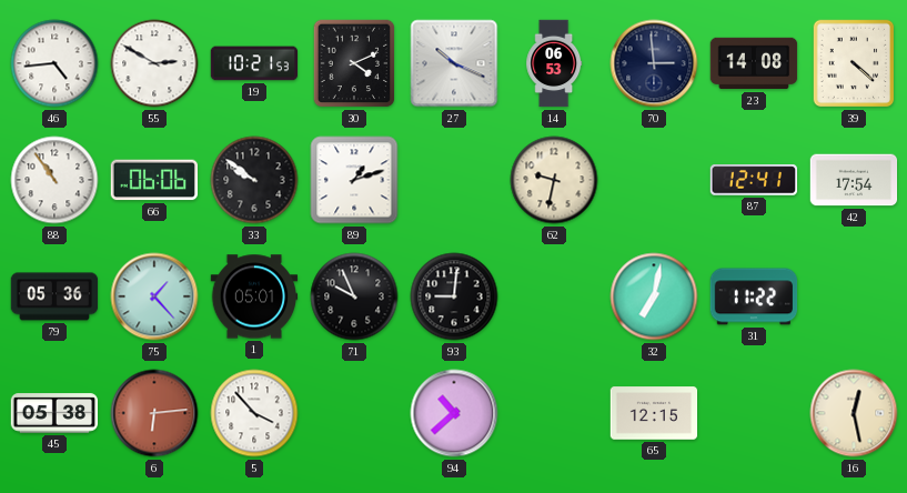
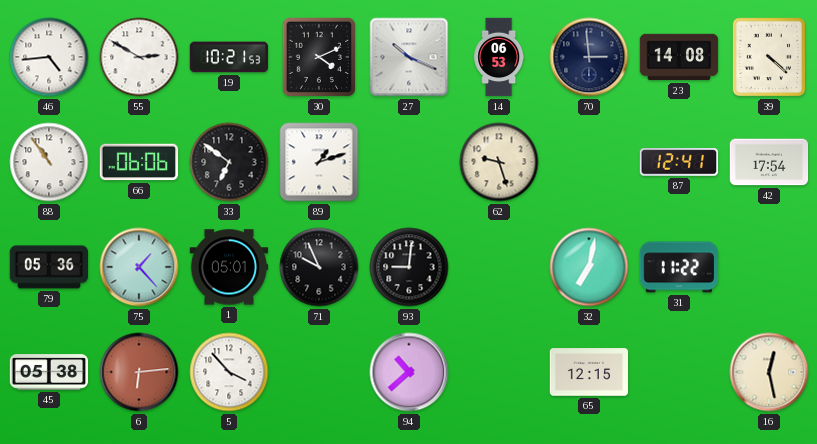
33: 9:51 -> 6:51 (229, 162)
62: 9:32 -> 9:27 (499, 162)
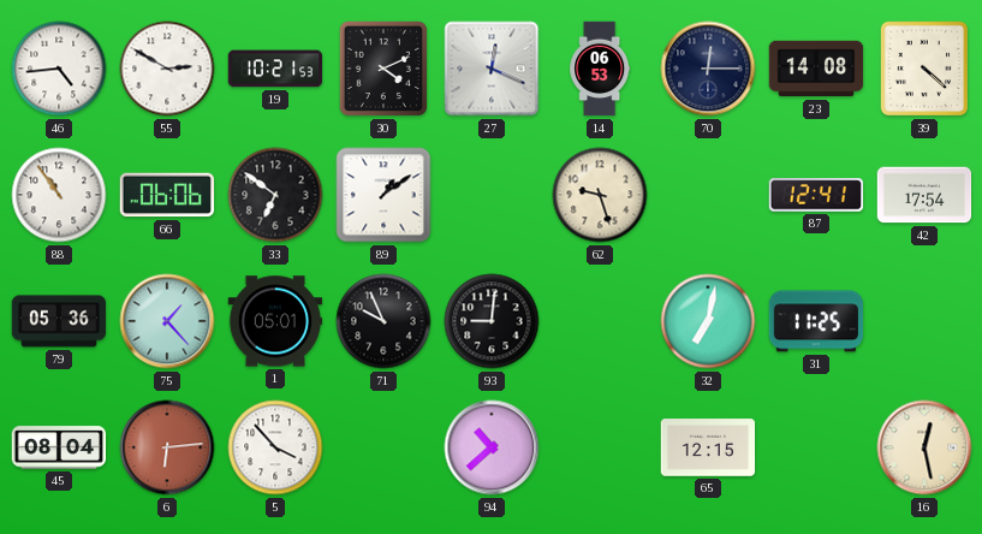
27: 10:19 -> 12:19 (492, 69)
70: 2:59 -> 12:15 (708, 69)
89: 1:12 -> 1:09 (383, 195)
31: 11:22 -> 11:25 (816, 321)
45: 05:38 -> 08:04 (59, 447)
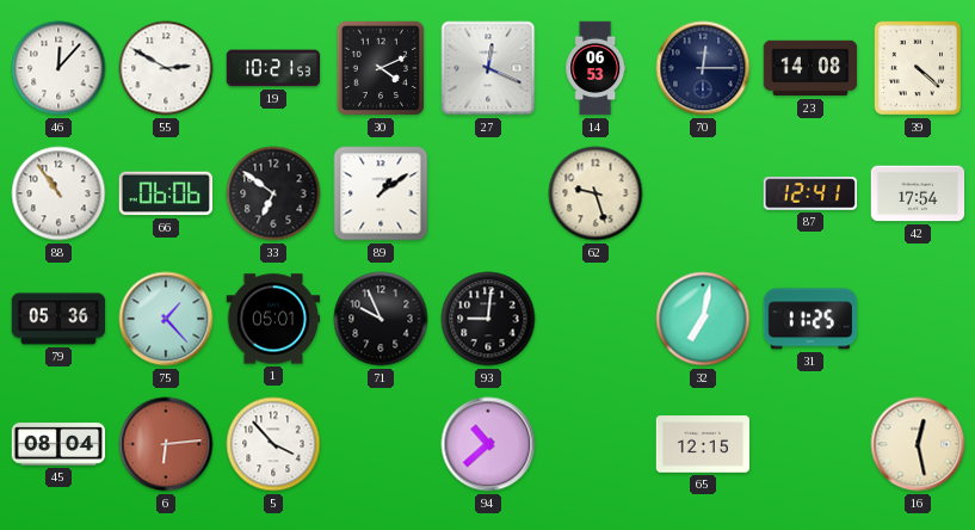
46: 4:44 -> 12:07 (58, 68)
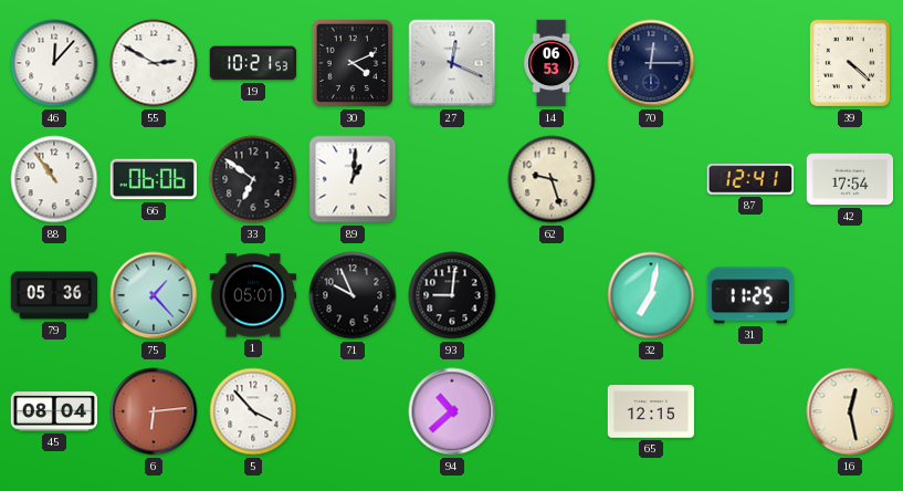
23: 14:08 -> none (810, 68)
89: 1:09 -> 1:01 (353, 179)
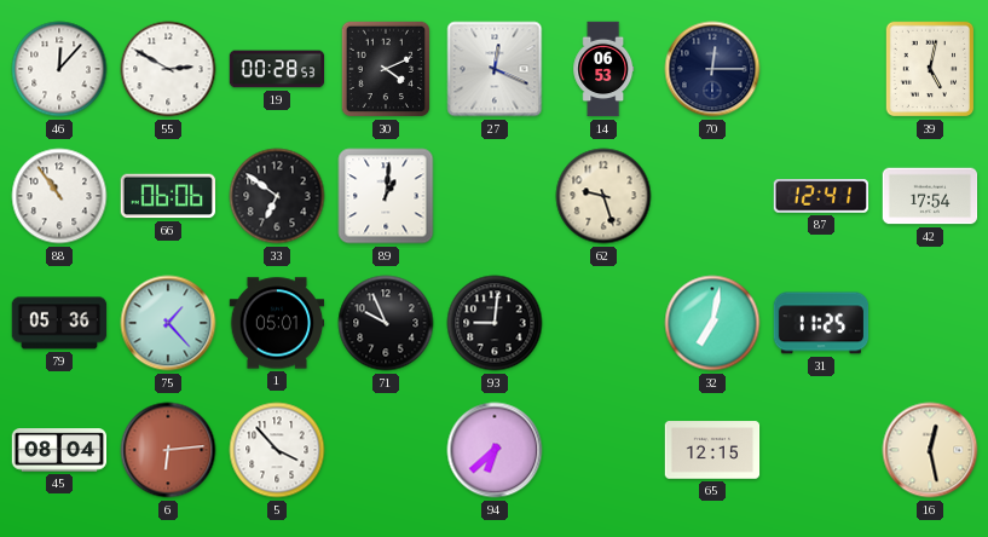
19: 10:21 -> 00:28 (277, 69)
39: 4:22 -> 5:02 (930, 69)
94: 10:38 -> 6:38 (495, 450)
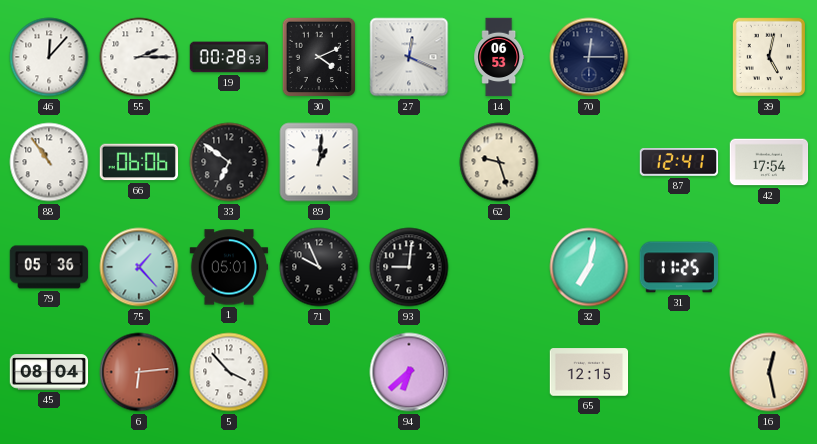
55: 2:50 -> 2:15 (139, 57)
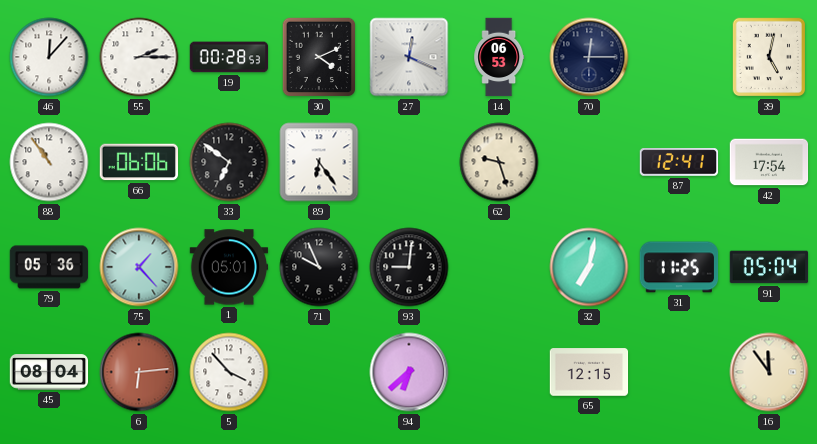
89: 1:01 -> 6:24 (319, 162)
91: none -> 05:04 (769, 267)
16: 12:28 -> 11:54 (769, 372)
